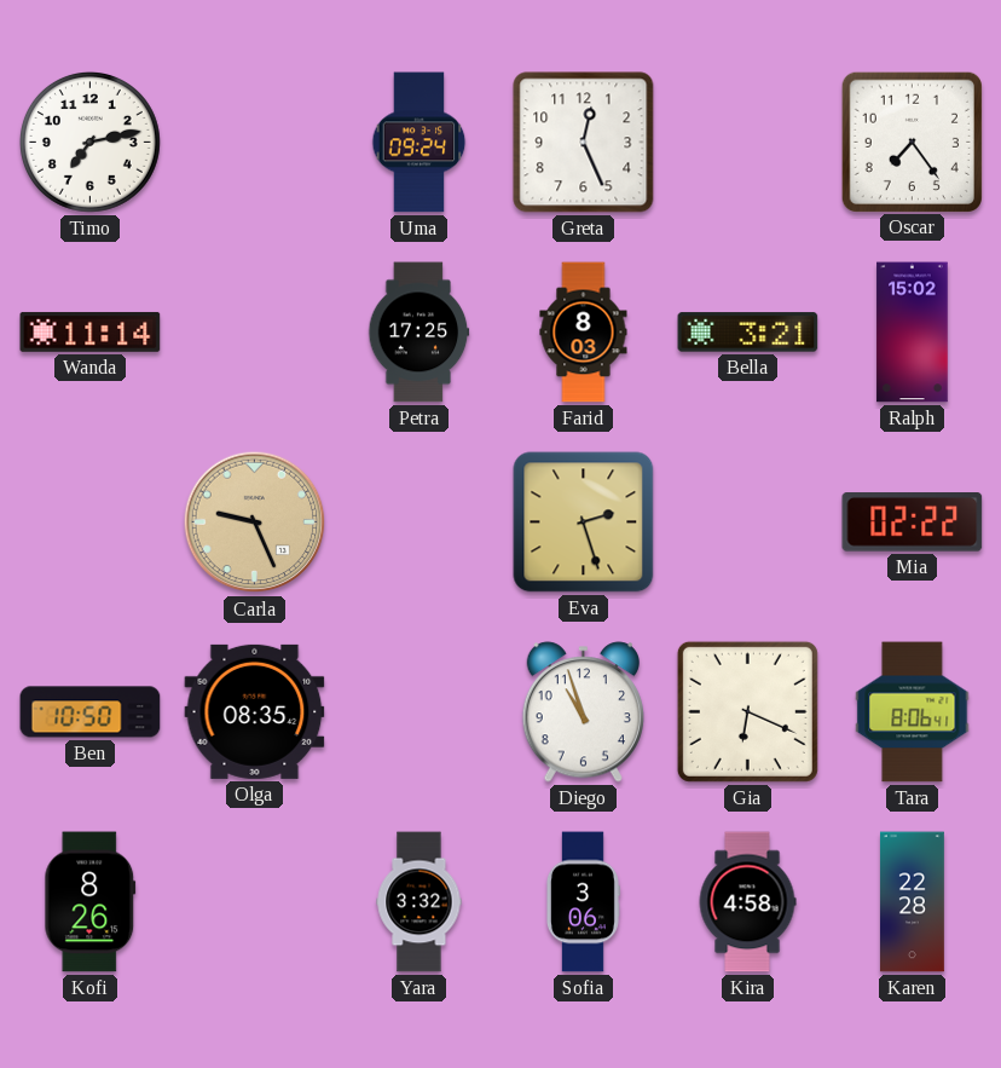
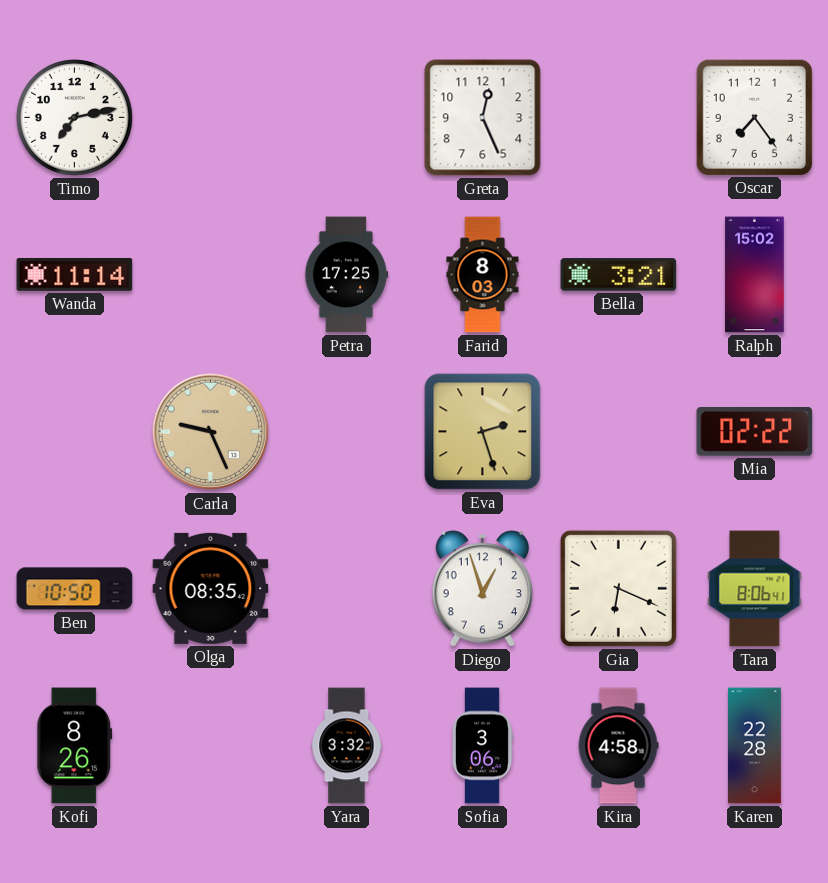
Uma: 09:24 -> none (420, 143)
Diego: 10:57 -> 12:57 (482, 589)
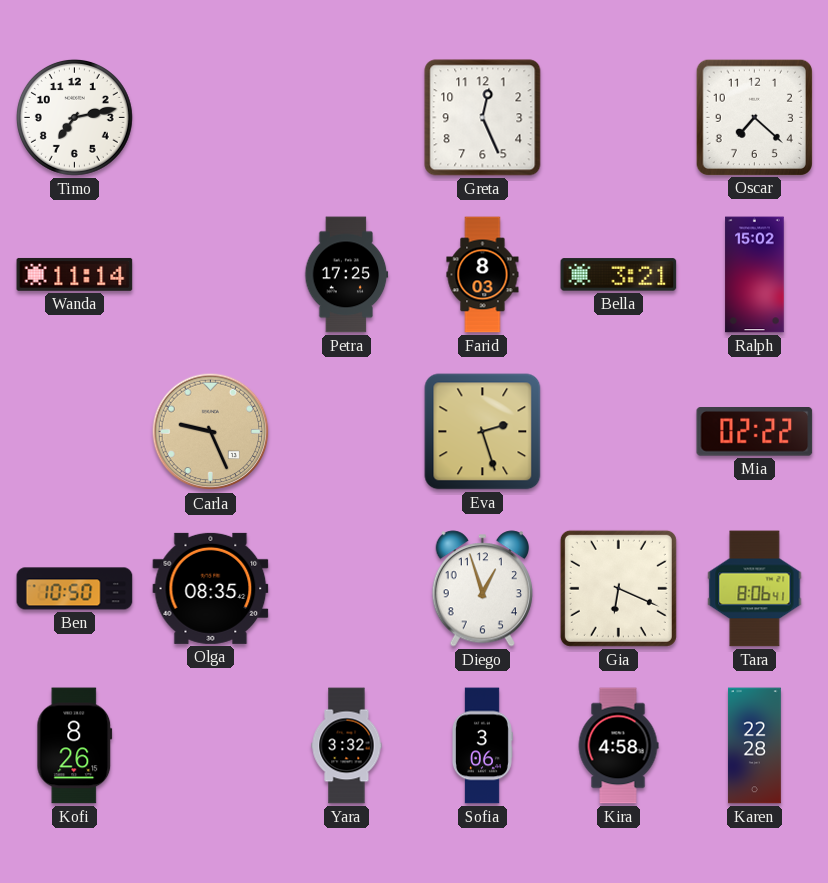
Oscar: 7:24 -> 7:22 (754, 117)
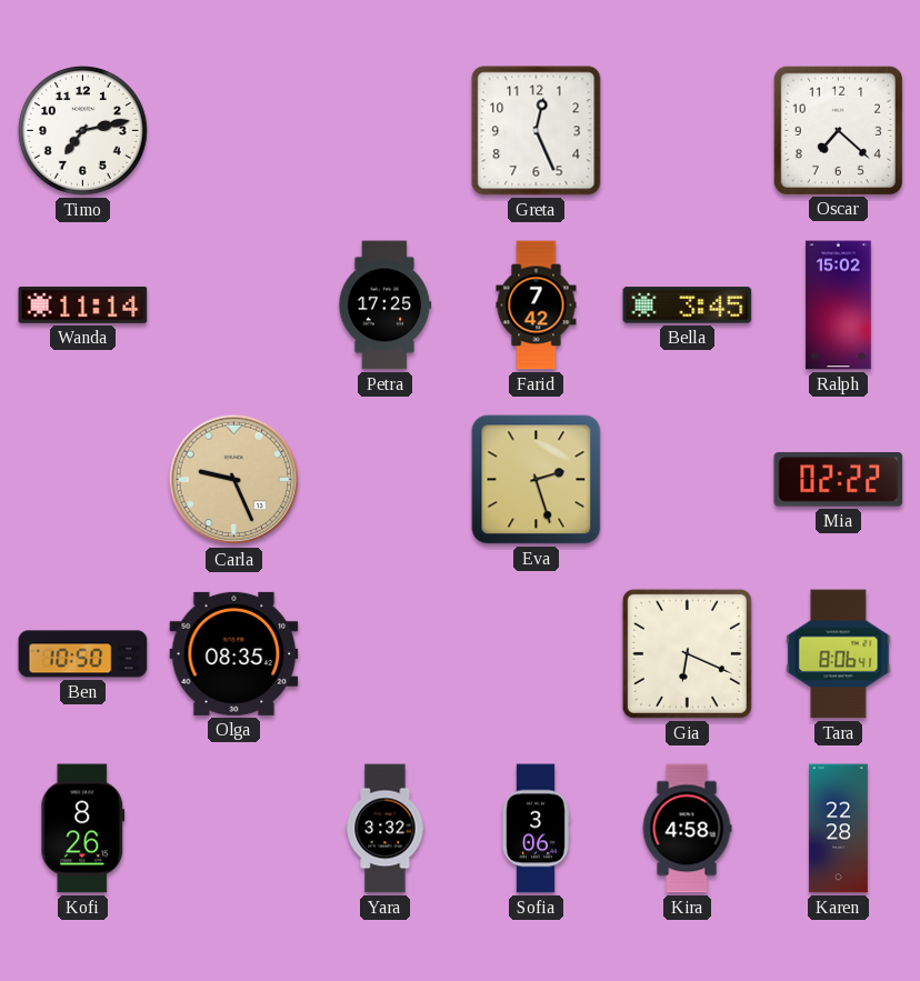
Farid: 8:03 -> 7:42 (537, 306)
Bella: 3:21 -> 3:45 (688, 306)
Diego: 12:57 -> none (482, 589)
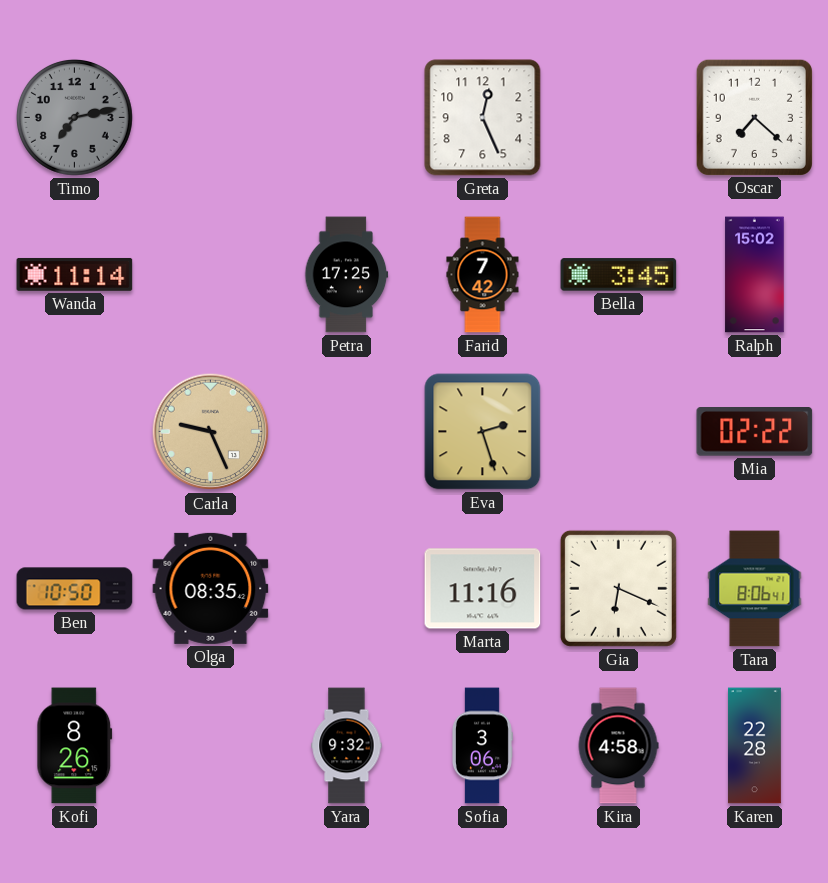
Timo dial: white -> grey (74, 117)
Marta: none -> 11:16 (483, 589)
Yara: 3:32 -> 9:32 (347, 746)
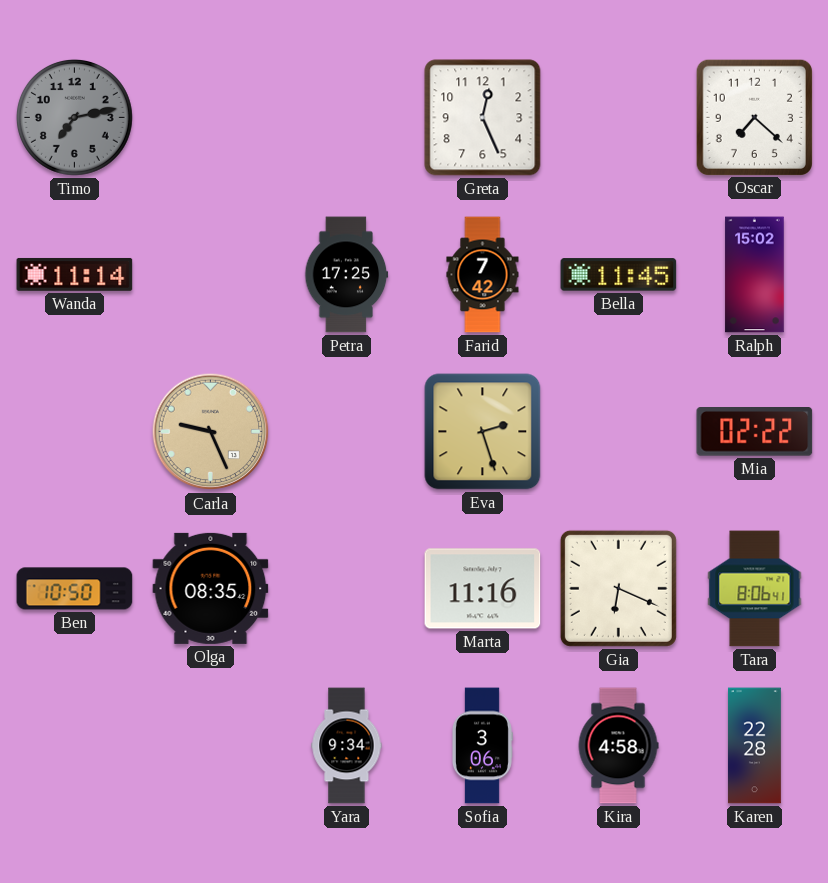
Bella: 3:45 -> 11:45 (619, 275)
Kofi: 8:26 -> none (75, 746)
Yara: 9:32 -> 9:34 (347, 746)
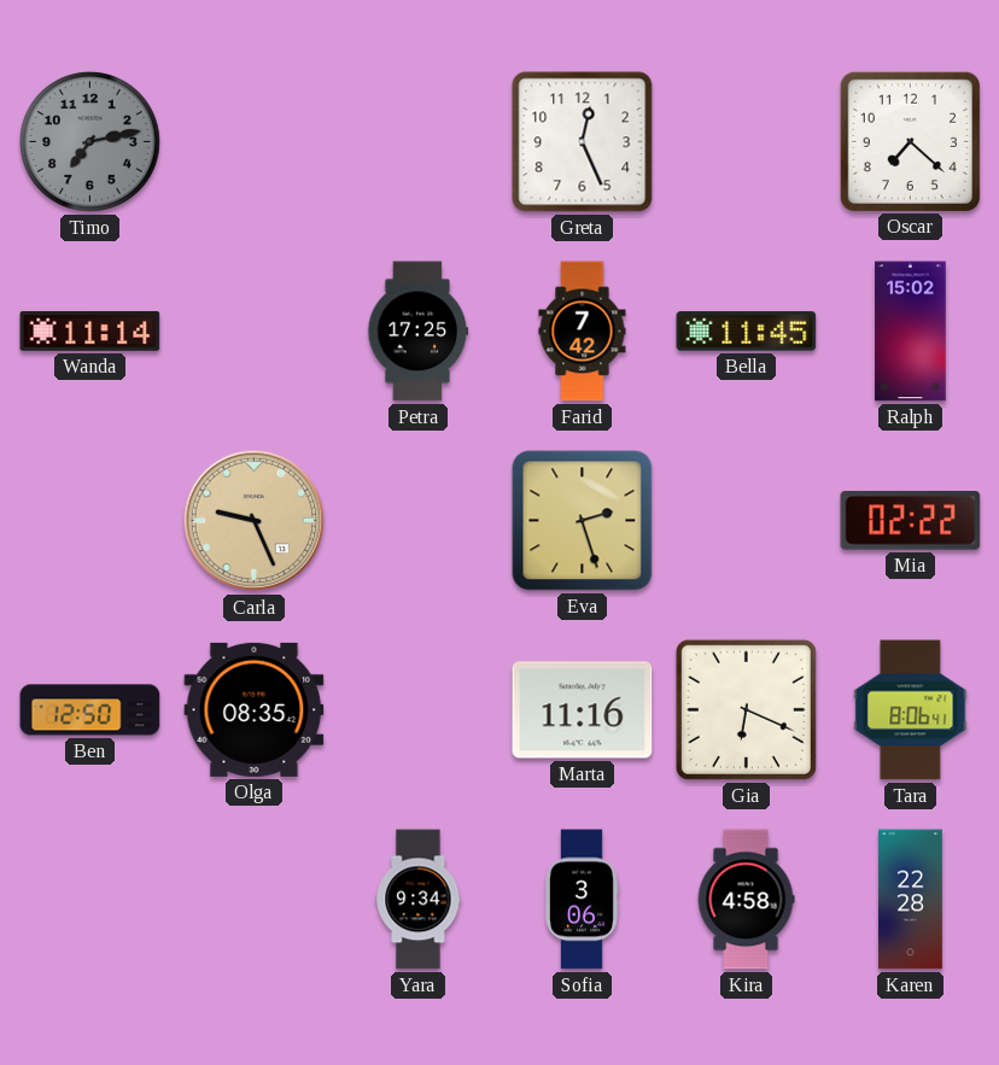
Ben: 10:50 -> 12:50 (90, 710)
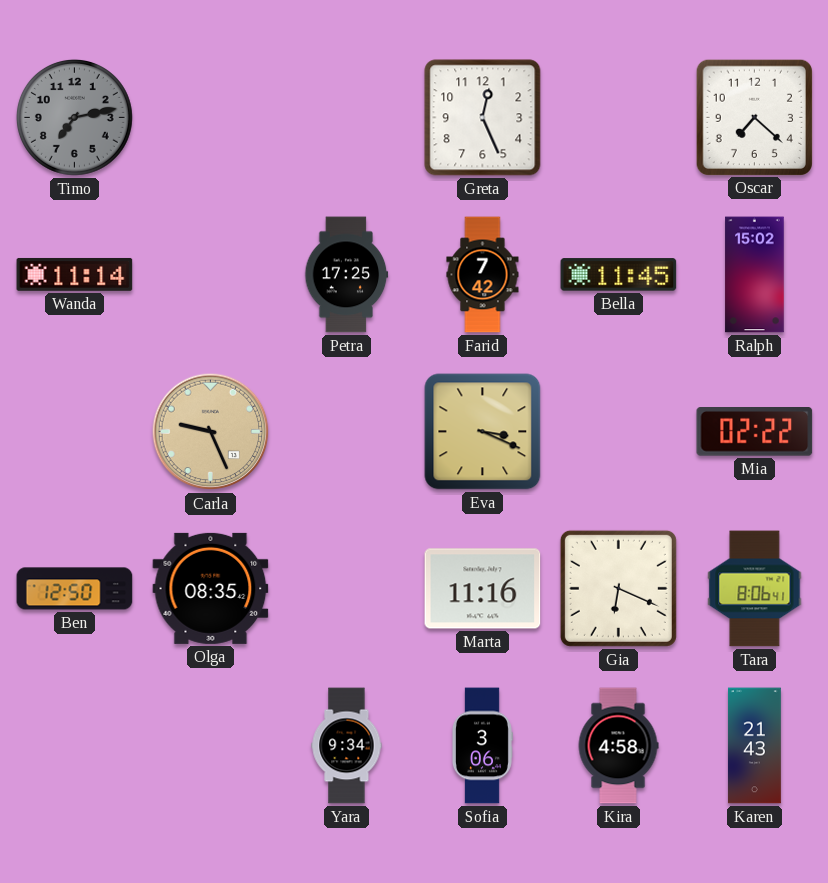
Eva: 2:27 -> 3:19 (483, 432)
Karen: 22:28 -> 21:43 (754, 746)
